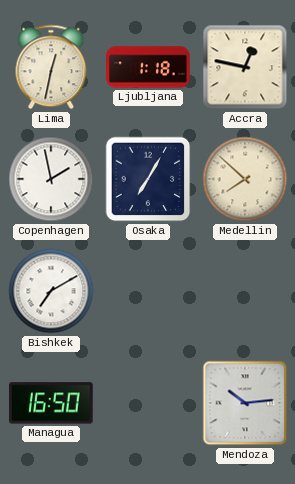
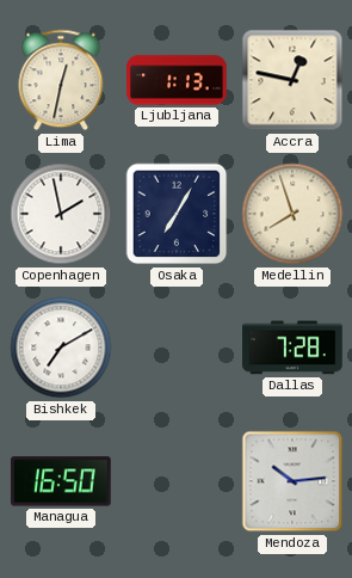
Ljubljana: 1:18 -> 1:13 (177, 80)
Medellin: 7:52 -> 7:57 (292, 214)
Dallas: none -> 7:28 (292, 348)
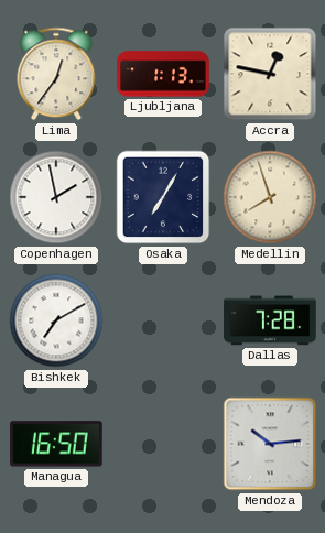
Lima: 12:32 -> 12:36 (56, 74)
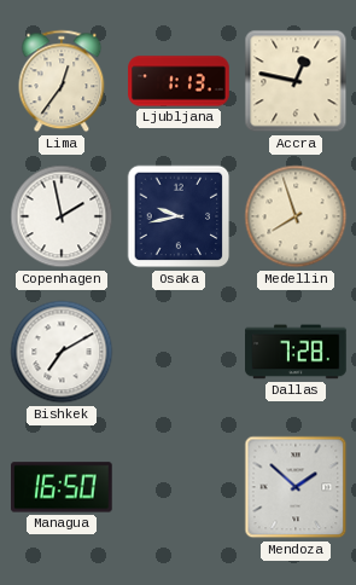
Osaka: 7:05 -> 9:43 (179, 216)
Mendoza: 10:14 -> 1:52 (296, 487)
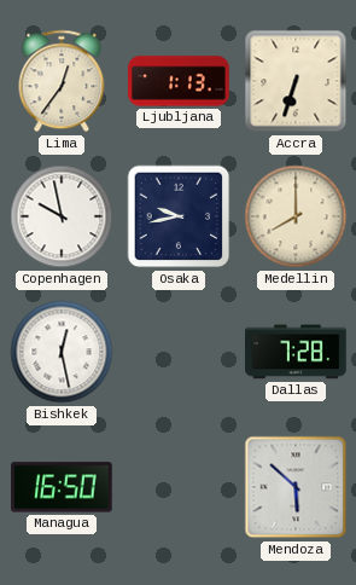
Accra: 12:47 -> 6:33 (296, 81)
Copenhagen: 1:58 -> 9:58 (62, 216)
Medellin: 7:57 -> 8:00 (296, 216)
Bishkek: 7:10 -> 12:28 (62, 352)
Mendoza: 1:52 -> 5:52 (296, 487)
